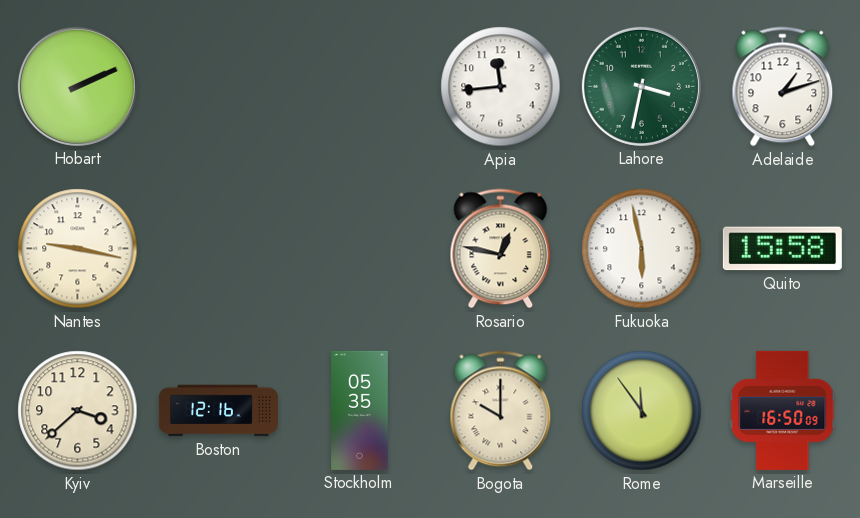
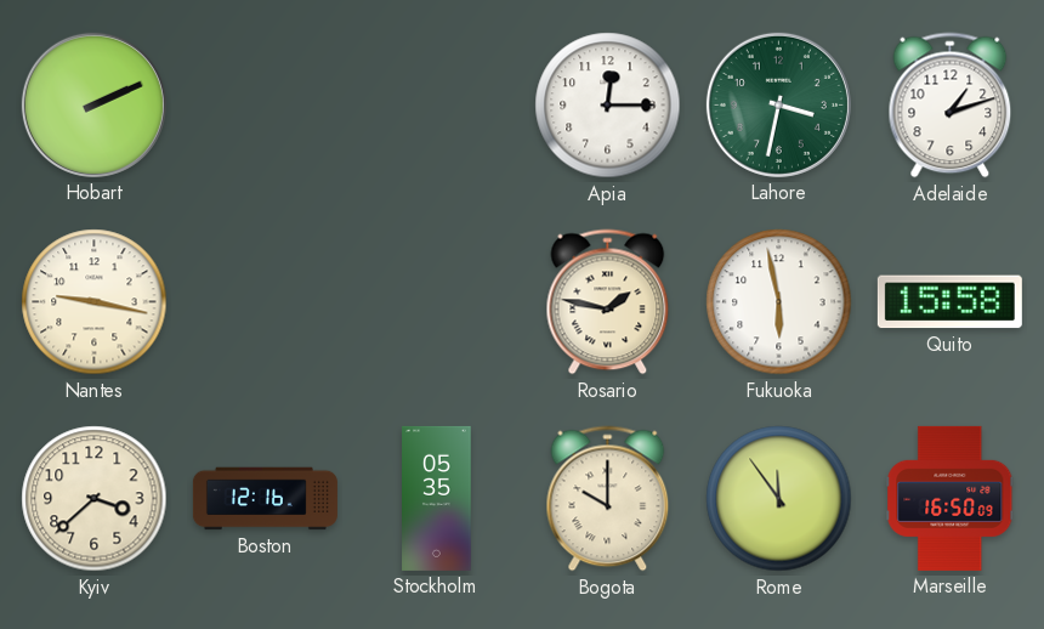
Apia: 11:44 -> 12:15 (608, 106)
Rosario: 12:47 -> 1:47 (608, 302)
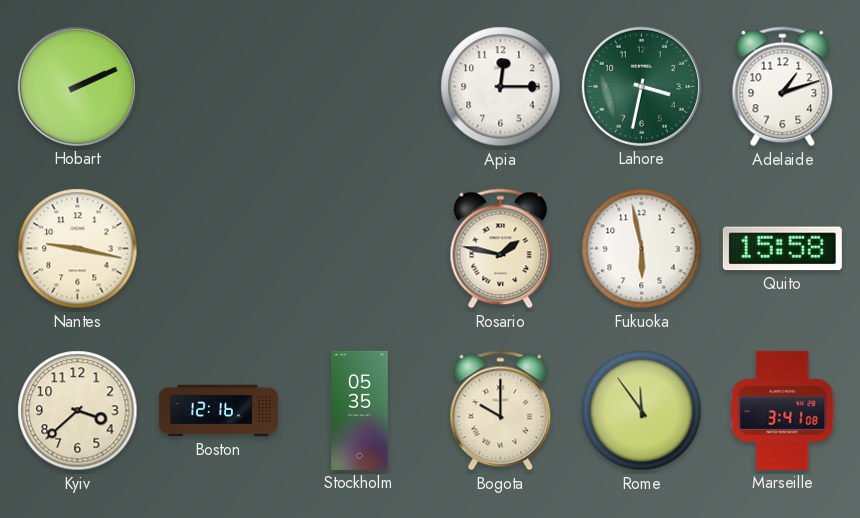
Marseille: 16:50 -> 3:41 (783, 410)
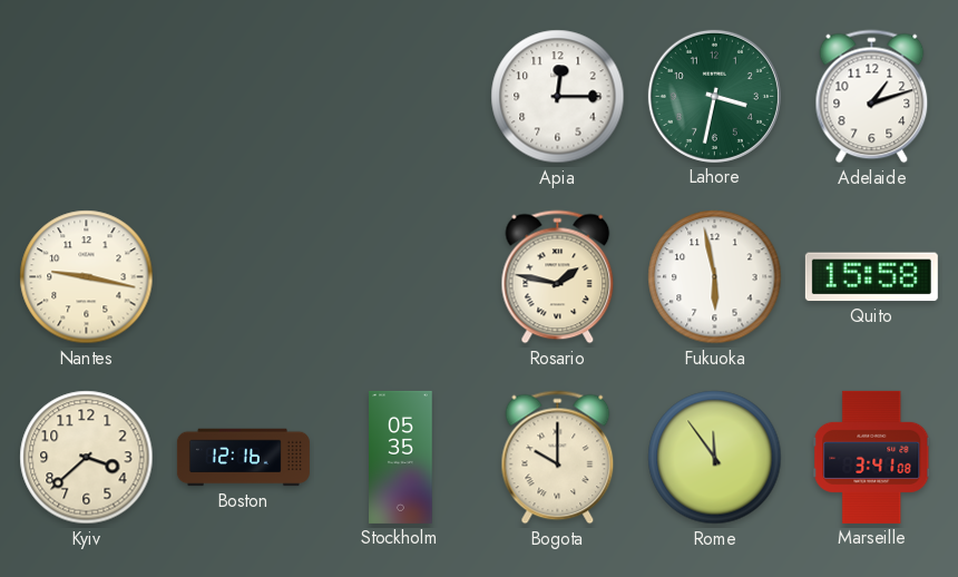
Hobart: 2:11 -> none (77, 86)
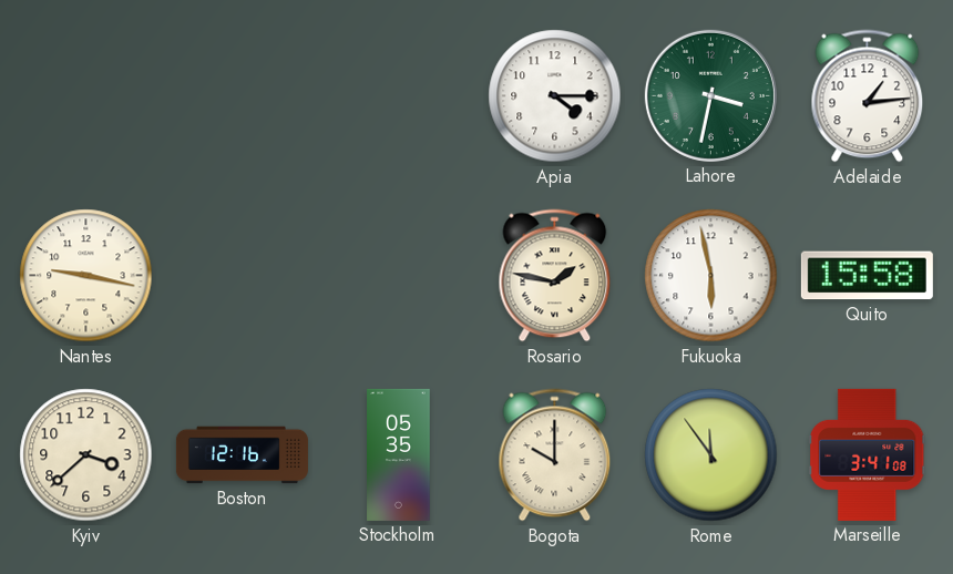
Apia: 12:15 -> 4:15 (555, 96)
Adelaide: 1:12 -> 1:14 (868, 96)
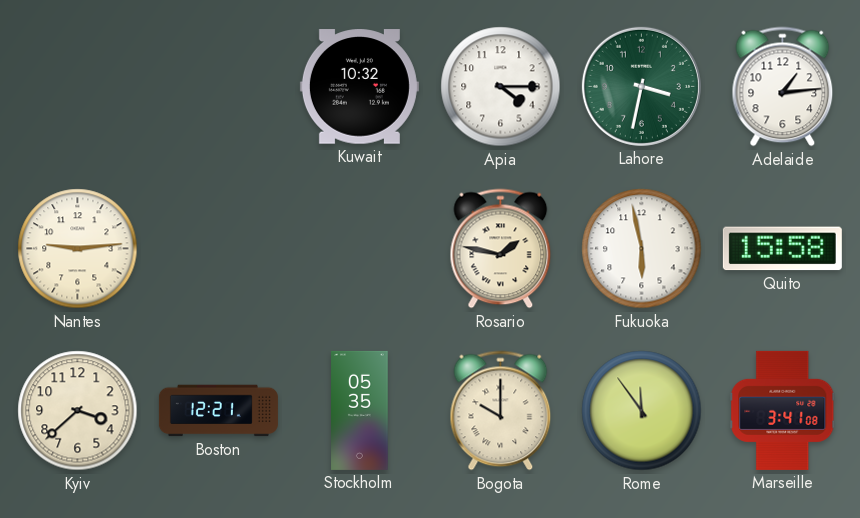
Kuwait: none -> 10:32 (359, 87)
Nantes: 9:17 -> 9:14 (78, 249)
Boston: 12:16 -> 12:21 (218, 411)
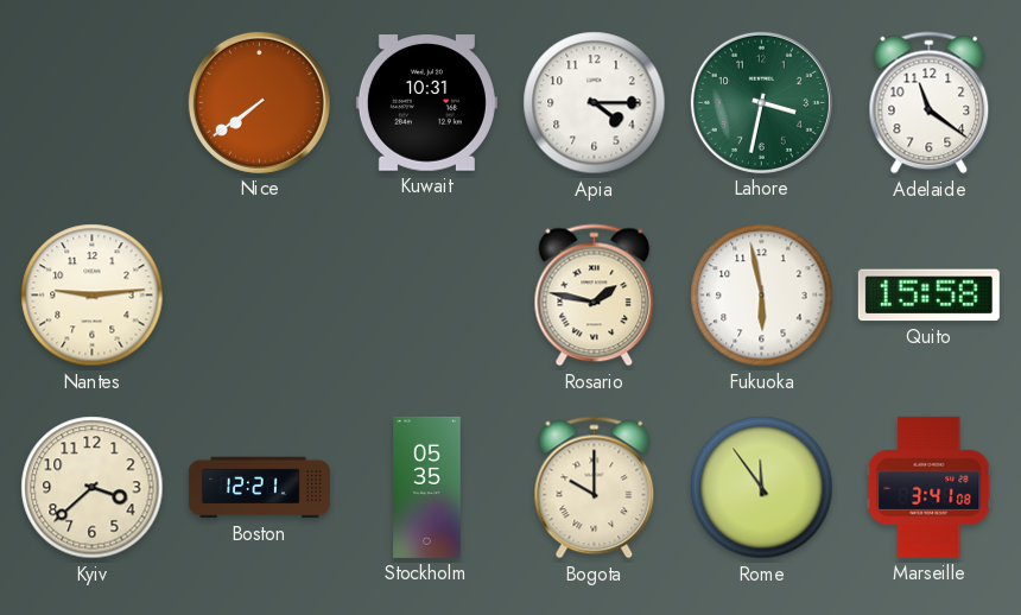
Nice: none -> 7:39 (259, 102)
Kuwait: 10:32 -> 10:31 (426, 103)
Adelaide: 1:14 -> 11:21 (930, 103)
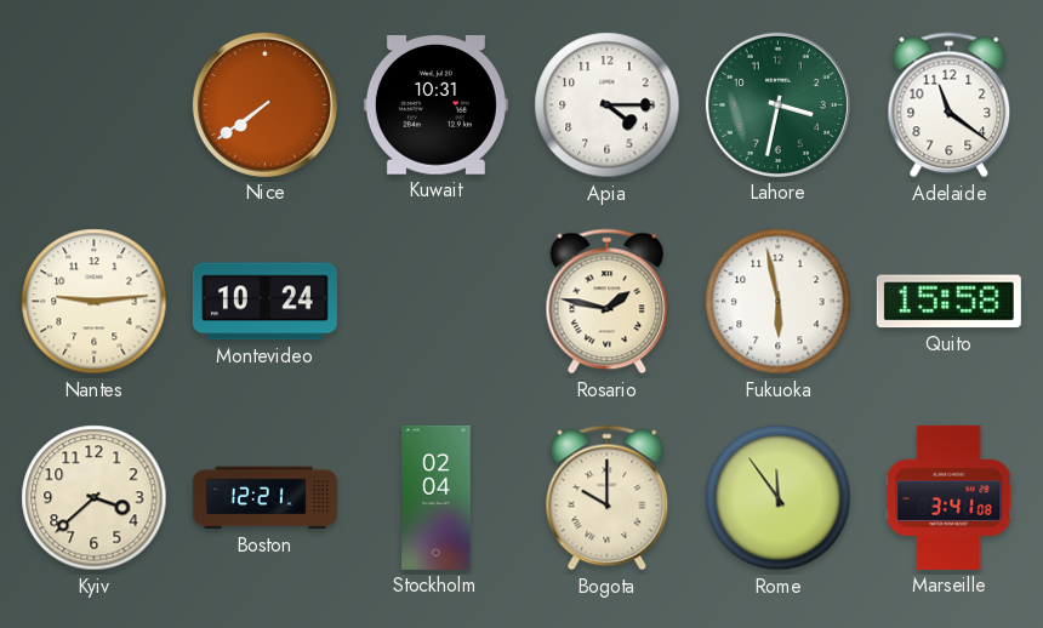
Montevideo: none -> 10:24 (264, 302)
Stockholm: 05:35 -> 02:04 (437, 497)
